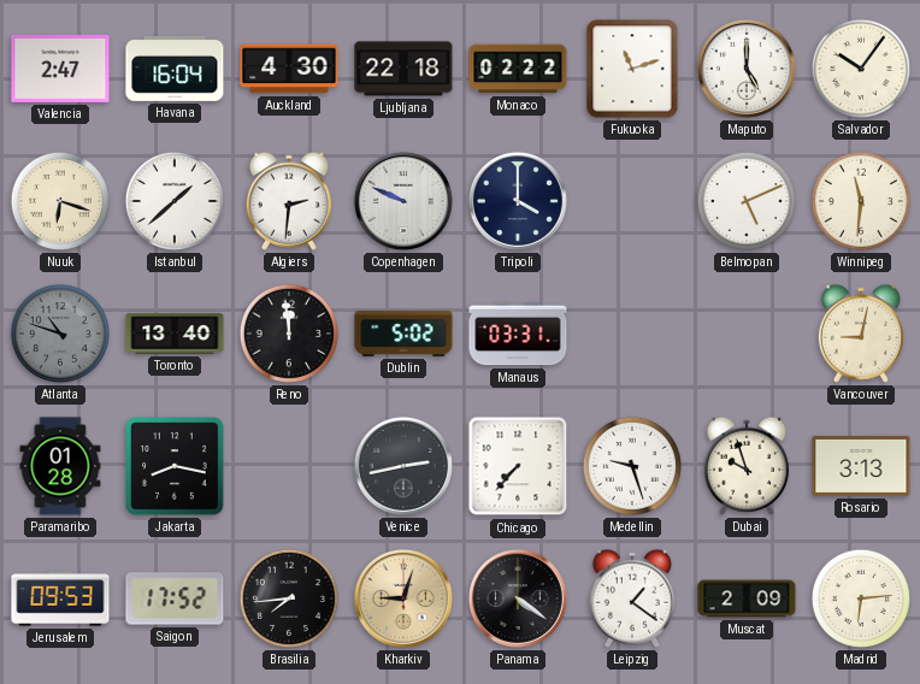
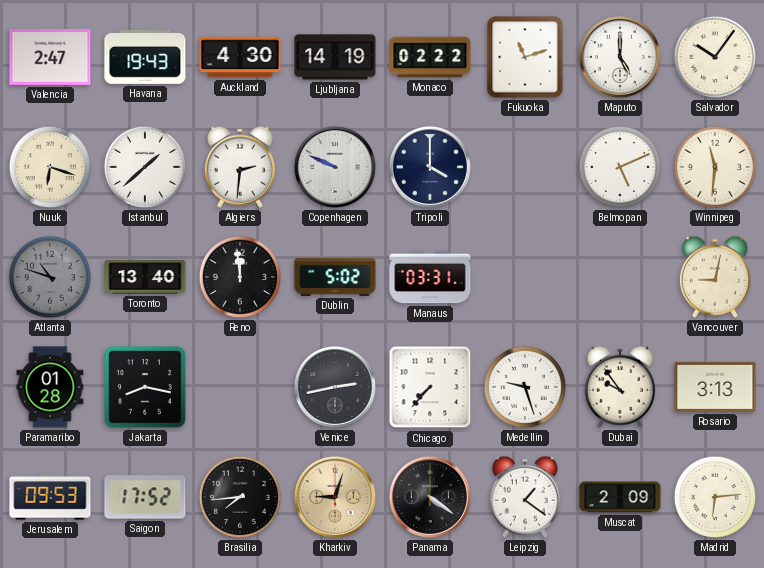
Havana: 16:04 -> 19:43 (145, 57)
Ljubljana: 22:18 -> 14:19 (335, 57)
Dubai: 9:57 -> 9:54 (620, 387)
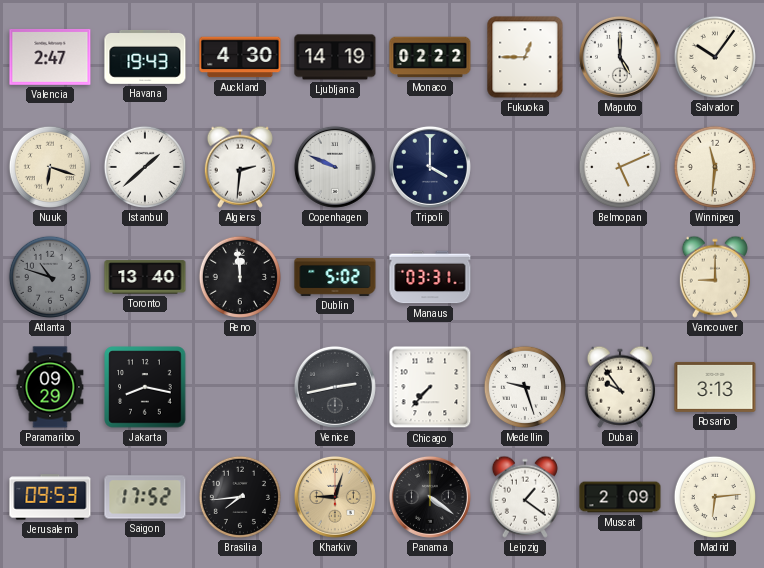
Fukuoka: 11:12 -> 12:45 (525, 57)
Vancouver: 9:02 -> 9:00 (715, 277)
Paramaribo: 01:28 -> 09:29 (50, 387)
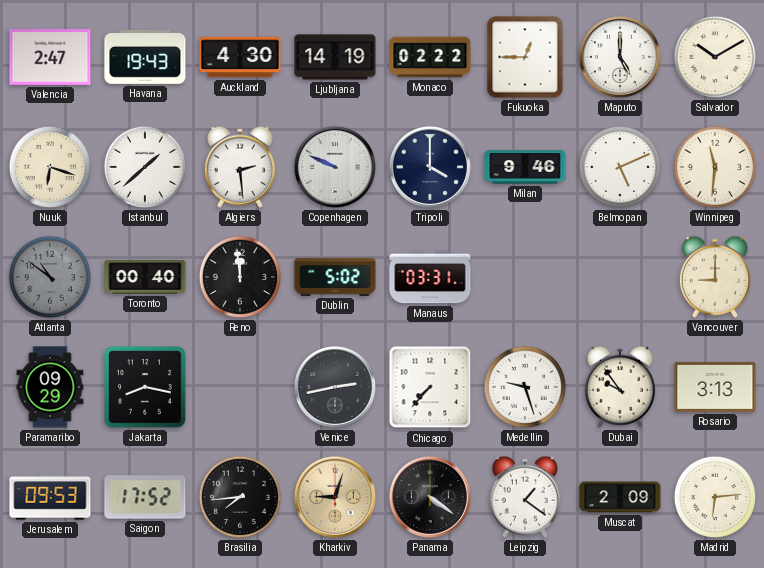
Salvador: 10:06 -> 10:10 (715, 57)
Algiers: 2:31 -> 2:29 (240, 167)
Milan: none -> 9:46 (525, 167)
Atlanta: 10:48 -> 10:51 (50, 277)
Toronto: 13:40 -> 00:40 (145, 277)
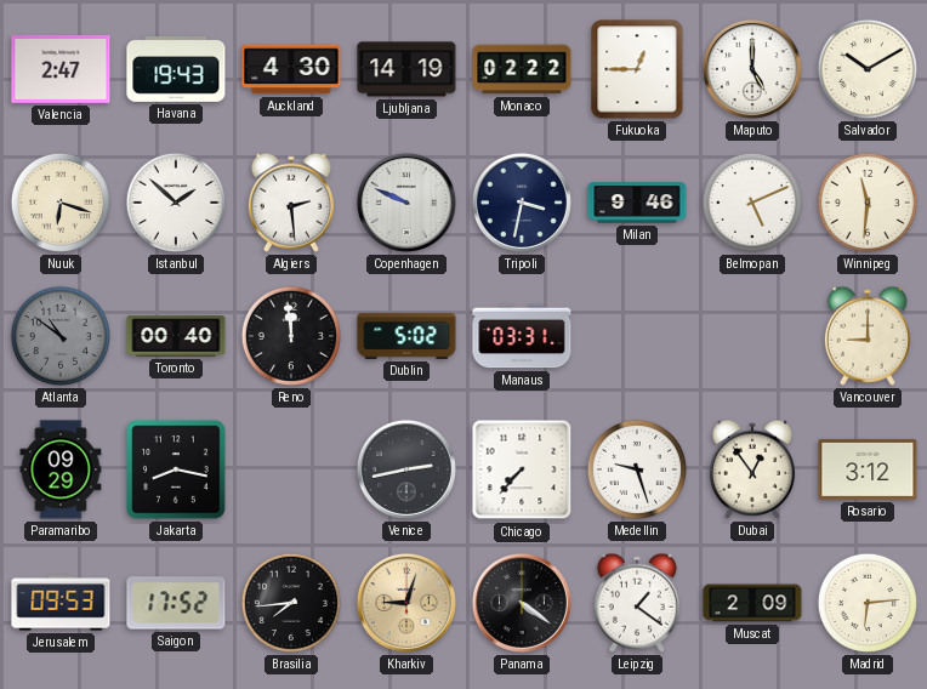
Istanbul: 1:38 -> 1:52 (176, 203)
Tripoli: 4:00 -> 3:32 (522, 203)
Dubai: 9:54 -> 12:54 (752, 469)
Rosario: 3:13 -> 3:12 (868, 469)
